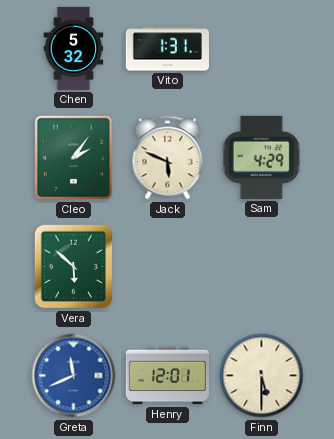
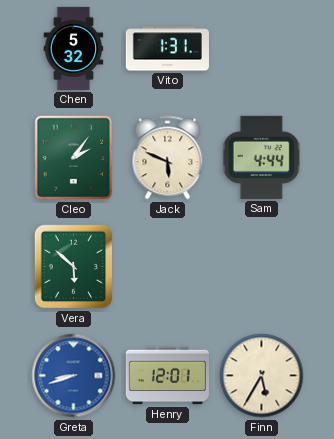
Sam: 4:29 -> 4:44 (261, 157)
Greta: 11:41 -> 8:42 (74, 376)
Finn: 5:30 -> 5:35 (262, 376)
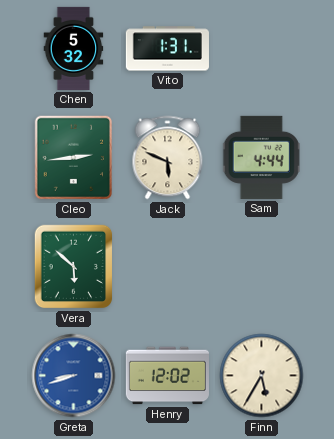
Cleo: 2:06 -> 2:44 (74, 158)
Henry: 12:01 -> 12:02 (167, 376)
